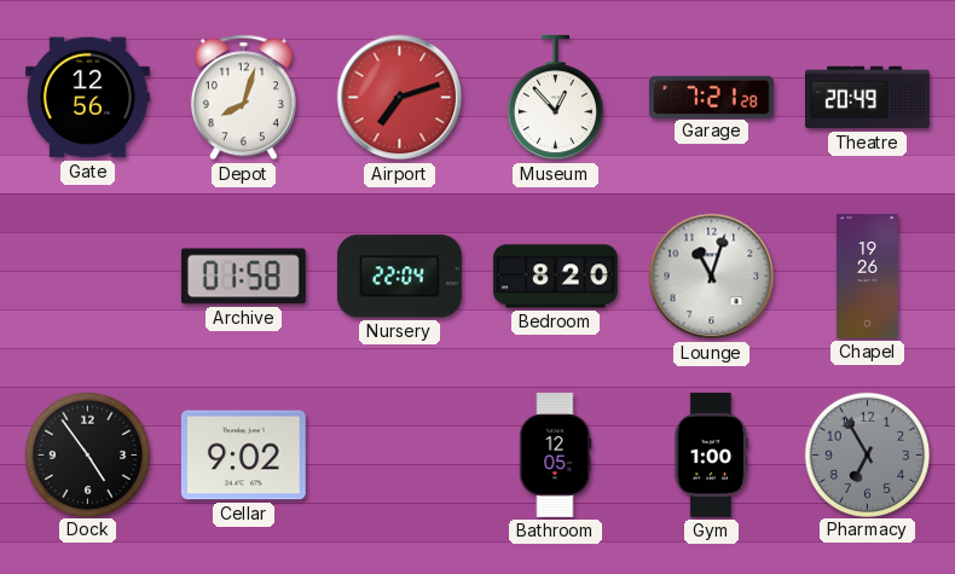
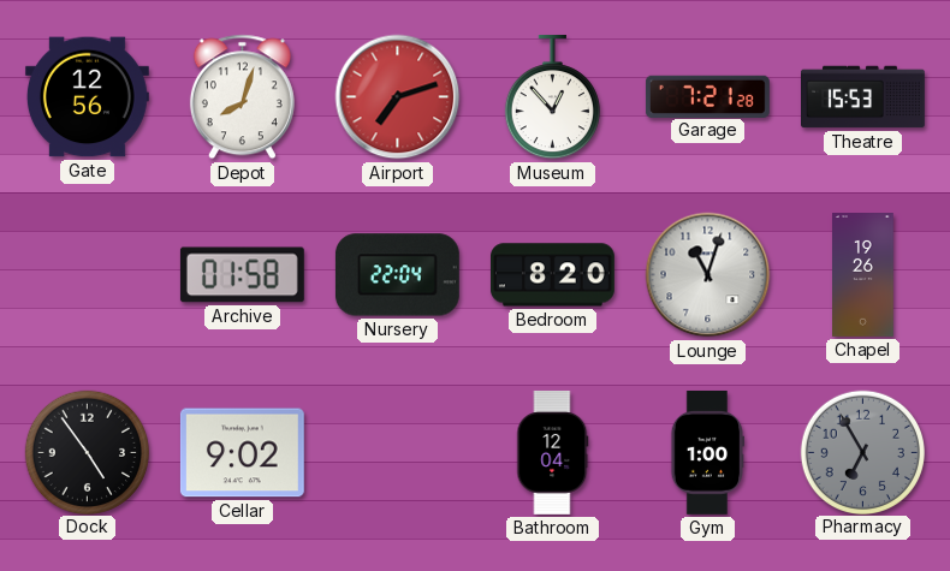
Theatre: 20:49 -> 15:53 (863, 97)
Bathroom: 12:05 -> 12:04 (553, 452)
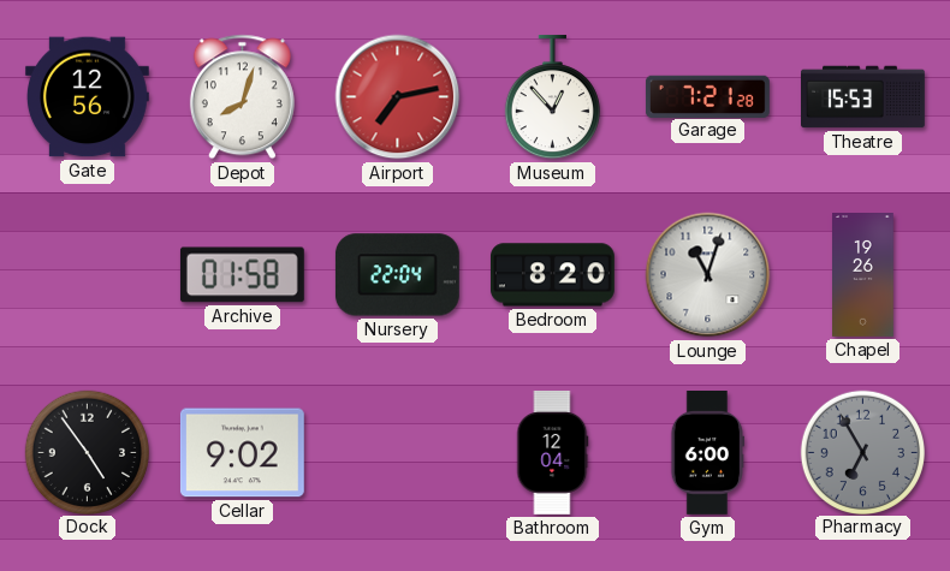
Airport: 7:12 -> 7:13 (398, 97)
Gym: 1:00 -> 6:00 (706, 452)
